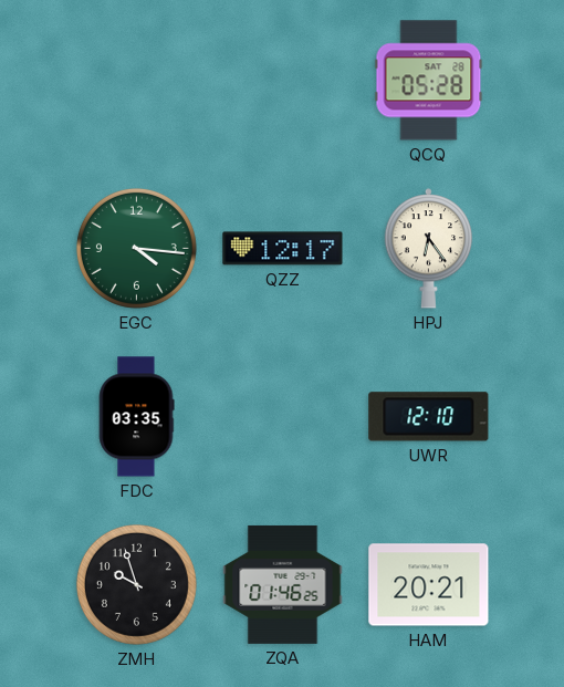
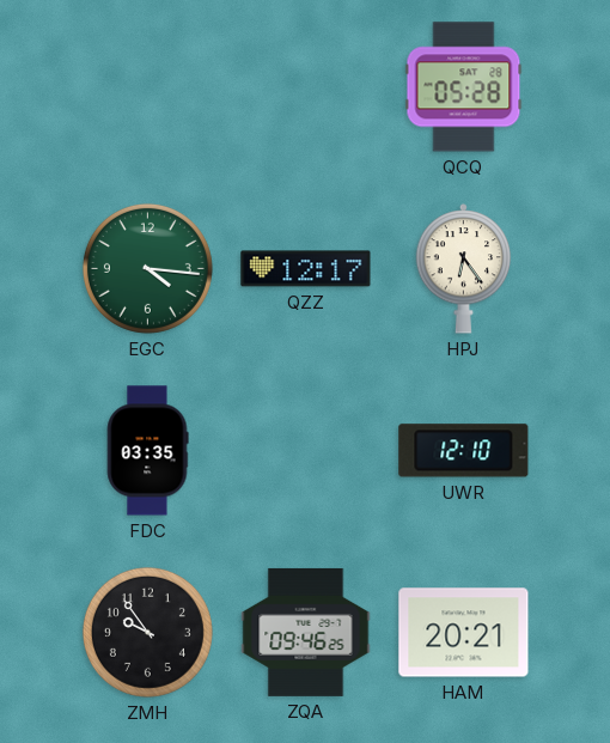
ZMH: 9:57 -> 9:54 (147, 632)
ZQA: 01:46 -> 09:46 (306, 632)
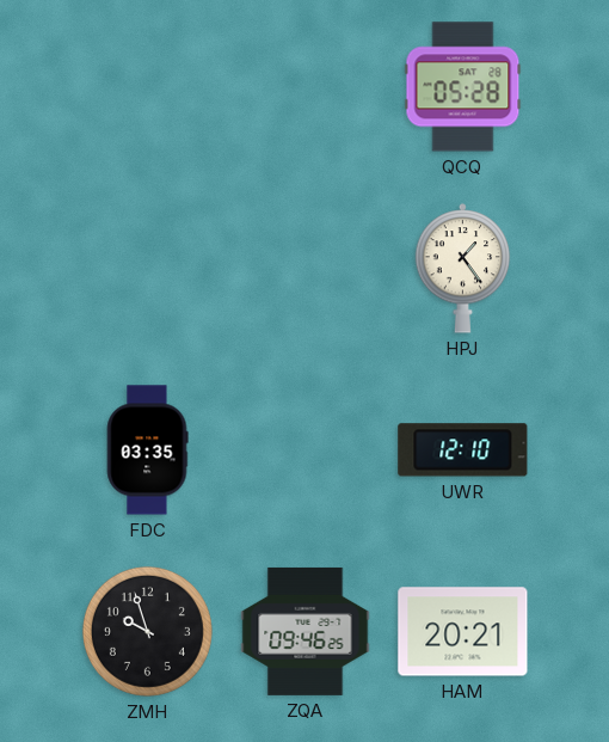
EGC: 4:16 -> none (147, 268)
QZZ: 12:17 -> none (306, 269)
HPJ: 6:24 -> 1:24 (463, 269)
ZMH: 9:54 -> 9:57 (147, 631)
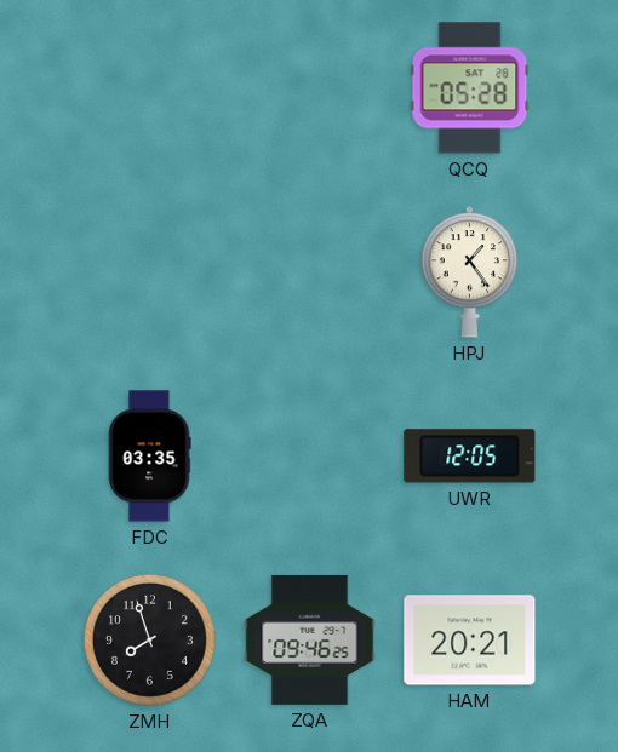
UWR: 12:10 -> 12:05 (470, 457)
ZMH: 9:57 -> 7:57 (149, 639)
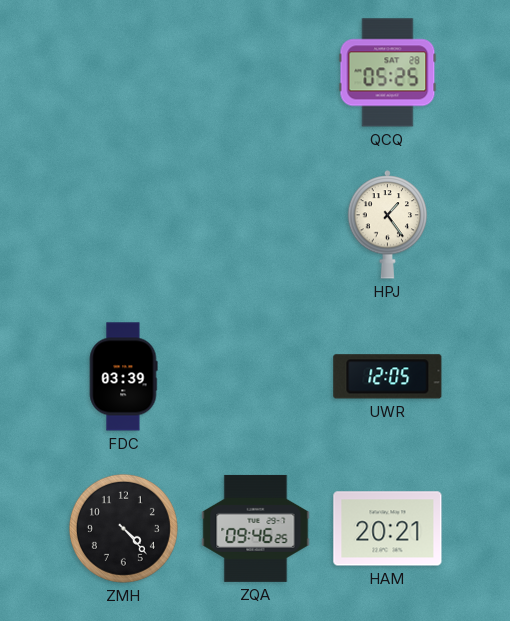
QCQ: 05:28 -> 05:25 (388, 73)
FDC: 03:35 -> 03:39 (123, 377)
ZMH: 7:57 -> 4:23 (123, 528)
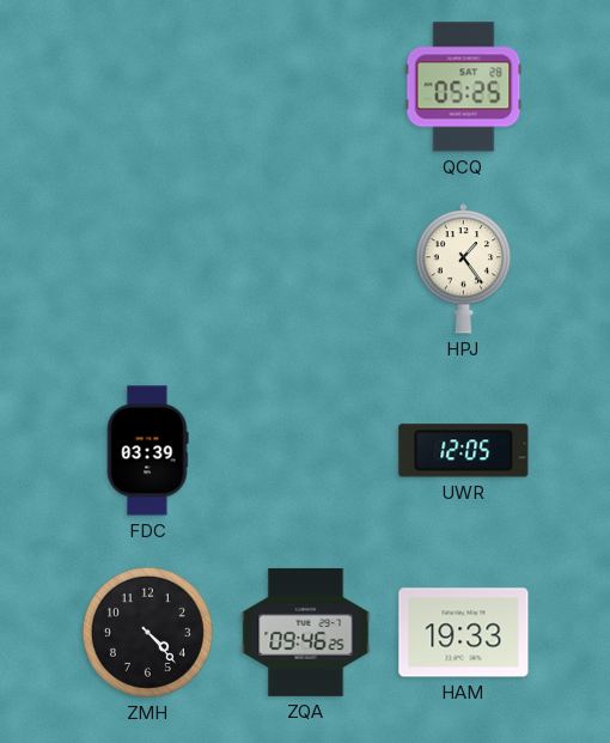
HAM: 20:21 -> 19:33 (464, 633)
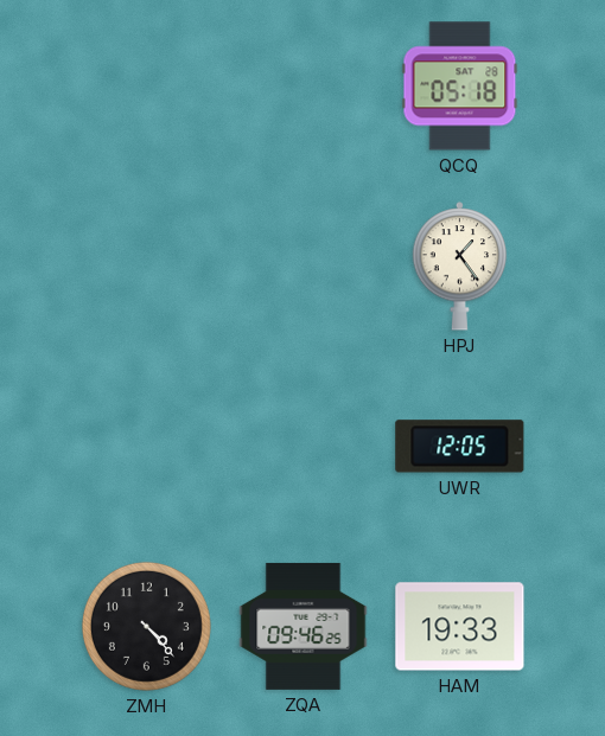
QCQ: 05:25 -> 05:18 (460, 87)
FDC: 03:39 -> none (147, 451)
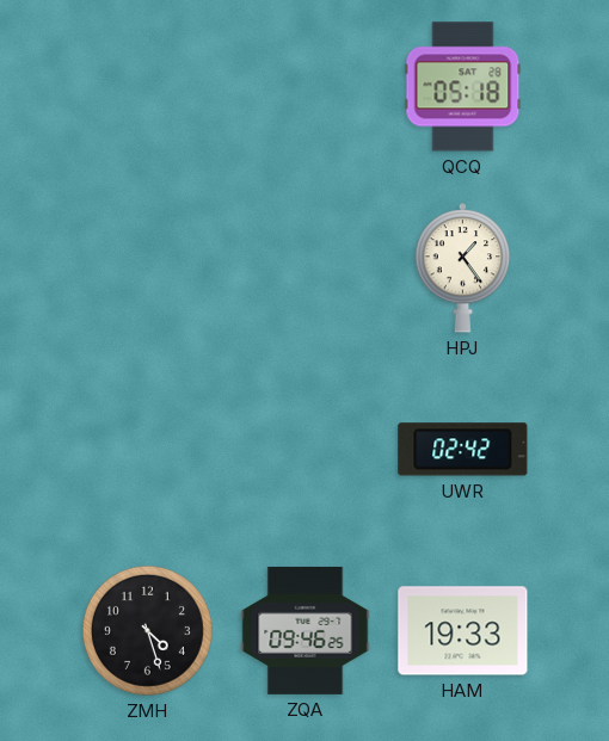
UWR: 12:05 -> 02:42 (463, 450)
ZMH: 4:23 -> 4:27 (147, 630)
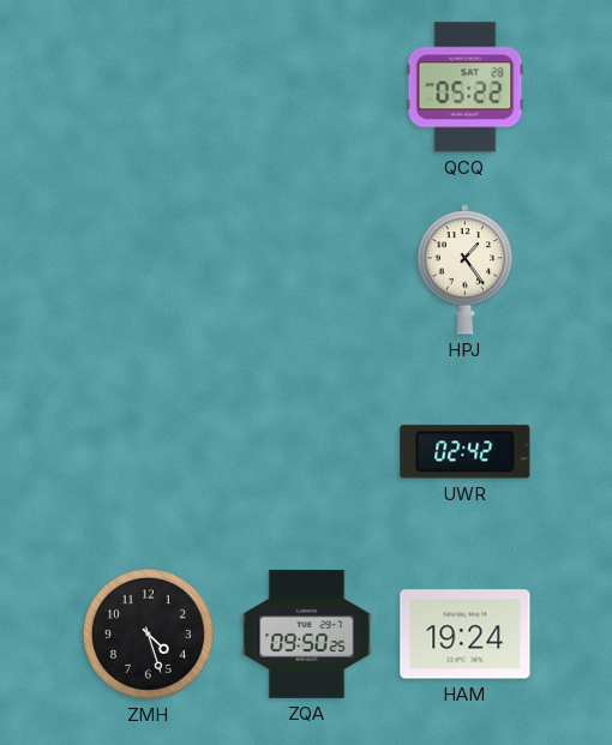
QCQ: 05:18 -> 05:22 (466, 88)
ZQA: 09:46 -> 09:50 (307, 633)
HAM: 19:33 -> 19:24 (466, 635)
